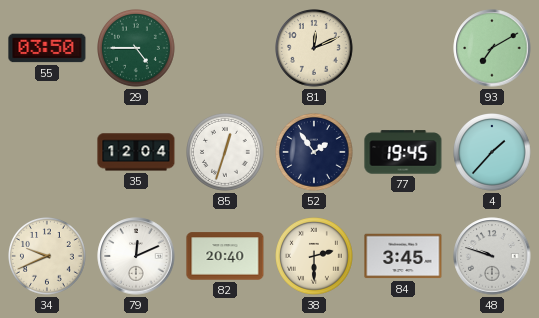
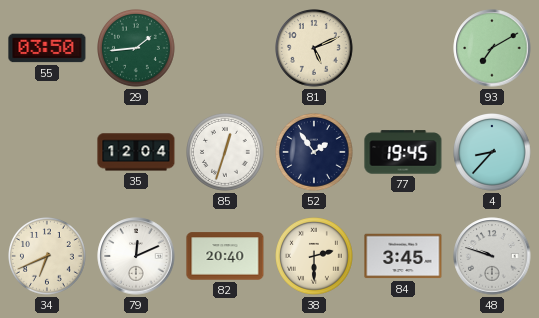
29: 4:45 -> 1:44 (137, 49)
81: 12:11 -> 5:11 (315, 49)
4: 1:37 -> 8:37 (493, 153)
34: 9:41 -> 6:41 (48, 257)
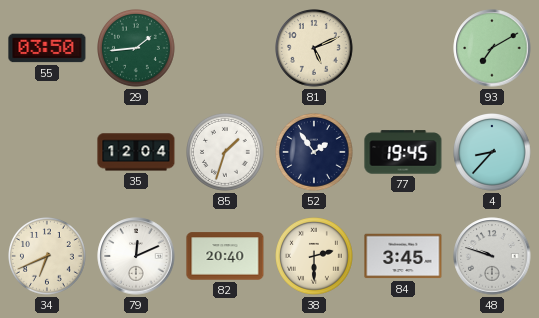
85: 12:33 -> 1:33 (226, 153)
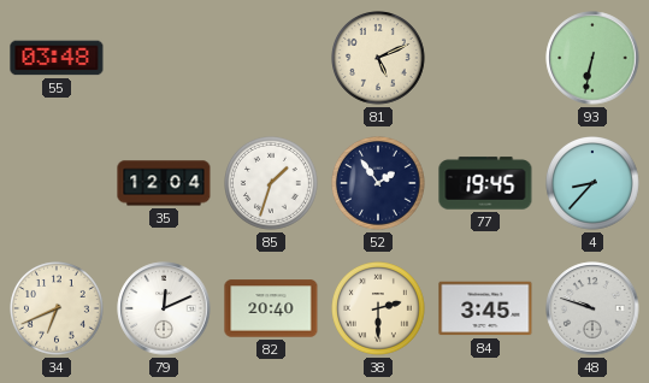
55: 03:50 -> 03:48 (57, 58)
29: 1:44 -> none (137, 49)
93: 7:10 -> 6:32 (592, 58)
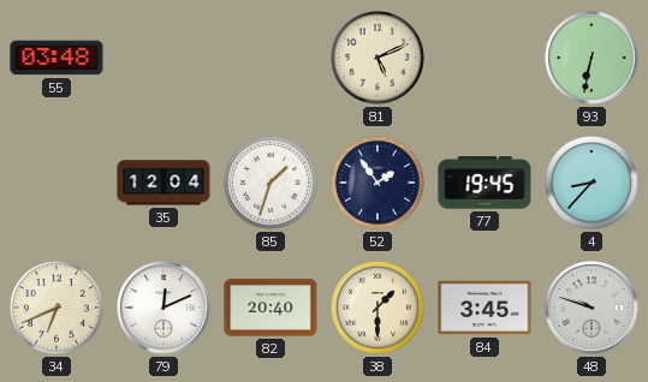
38: 2:30 -> 1:30 (379, 309)
